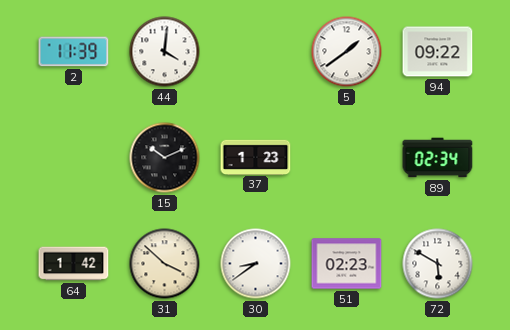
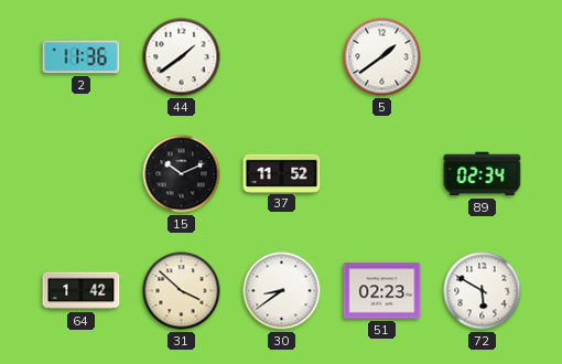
2: 11:39 -> 11:36 (82, 57)
44: 4:01 -> 1:39 (182, 57)
94: 09:22 -> none (438, 52)
37: 1:23 -> 11:52 (282, 173)
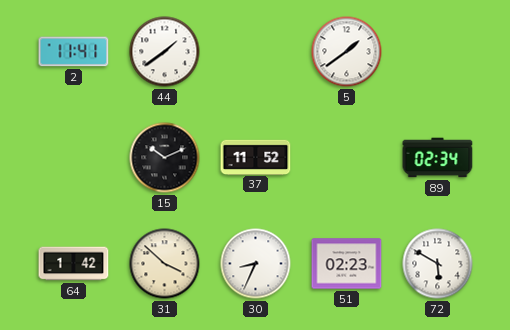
2: 11:36 -> 11:41 (74, 52)
30: 8:39 -> 8:34 (256, 264)
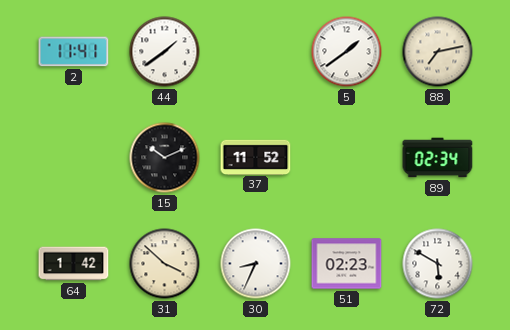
88: none -> 7:13 (438, 52)
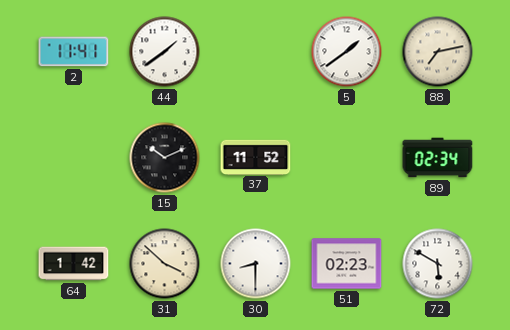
30: 8:34 -> 8:30 (256, 264)
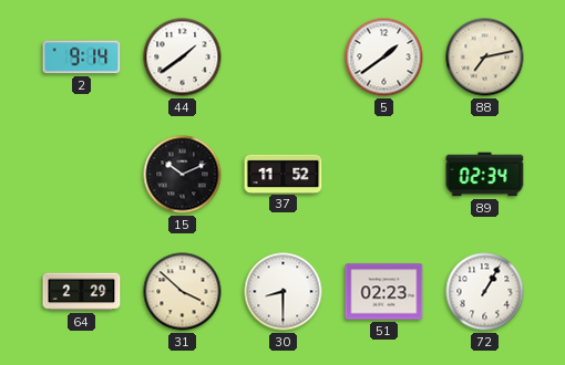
2: 11:41 -> 9:14 (82, 58)
64: 1:42 -> 2:29 (82, 292)
72: 5:50 -> 1:05 (485, 292)
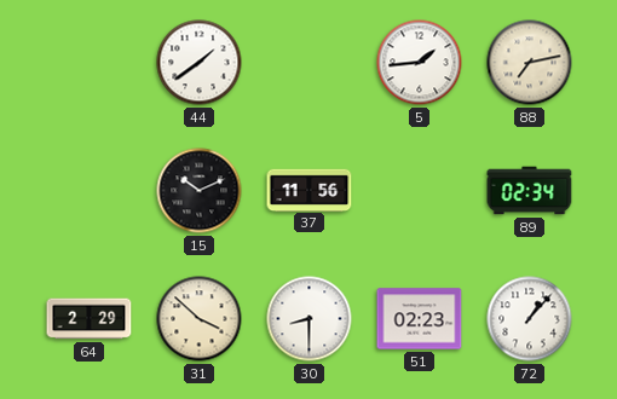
2: 9:14 -> none (82, 58)
5: 1:39 -> 1:44 (420, 63)
37: 11:52 -> 11:56 (310, 190)
72: 1:05 -> 1:07 (530, 319)
